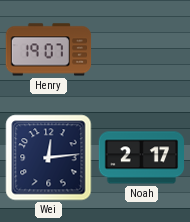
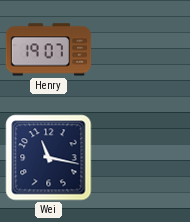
Wei: 12:14 -> 11:17 (49, 158)
Noah: 2:17 -> none (142, 158)
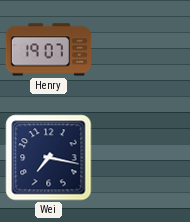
Wei: 11:17 -> 7:17 (49, 158)
